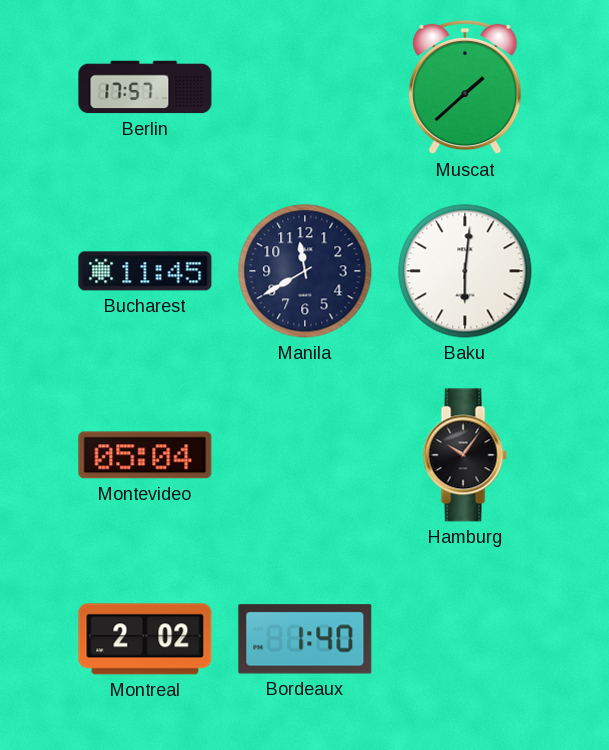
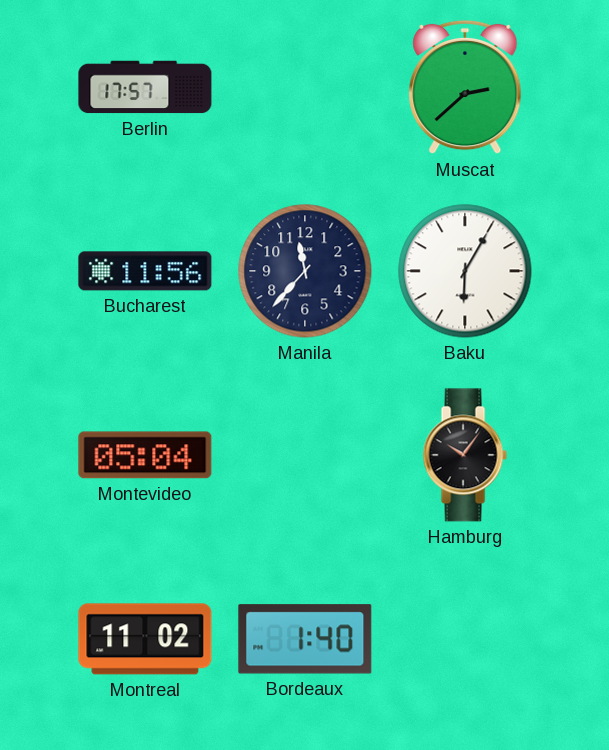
Muscat: 1:38 -> 2:38 (465, 87)
Bucharest: 11:45 -> 11:56 (145, 271)
Manila: 11:40 -> 11:37 (305, 271)
Baku: 6:01 -> 6:05 (465, 271)
Montreal: 2:02 -> 11:02 (145, 639)
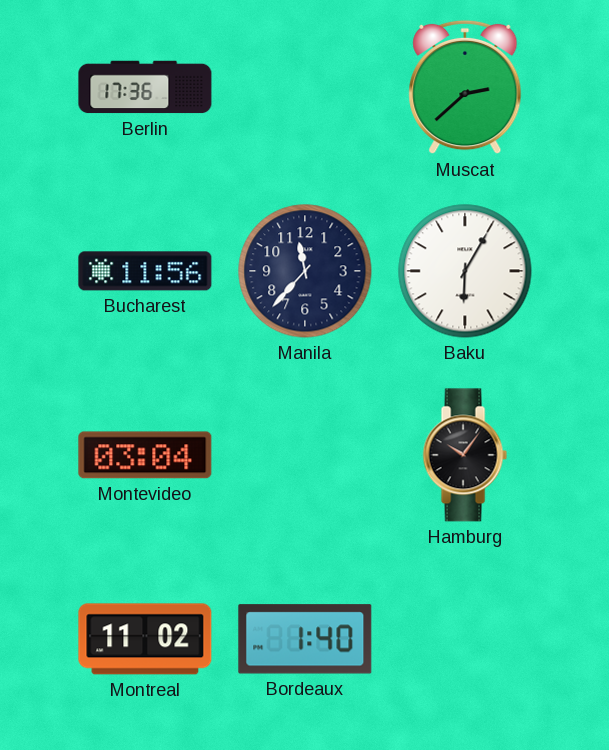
Berlin: 17:57 -> 17:36 (145, 87)
Montevideo: 05:04 -> 03:04 (145, 455)
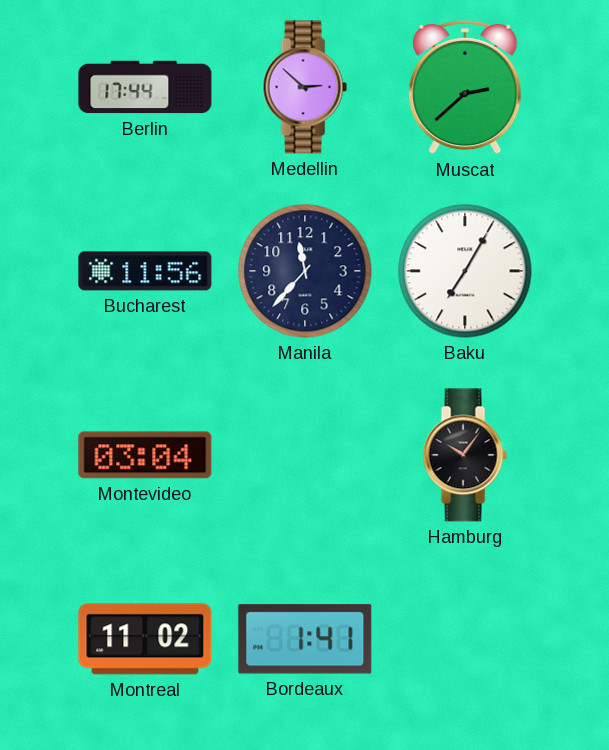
Berlin: 17:36 -> 17:44 (145, 87)
Medellin: none -> 2:52 (305, 87)
Baku: 6:05 -> 7:05 (465, 271)
Bordeaux: 1:40 -> 1:41 (305, 639)
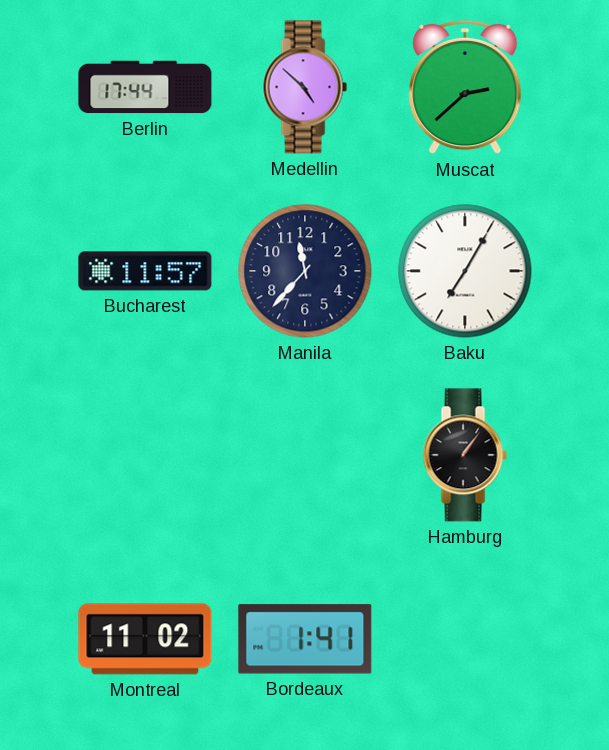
Medellin: 2:52 -> 4:52 (305, 87)
Bucharest: 11:56 -> 11:57 (145, 271)
Montevideo: 03:04 -> none (145, 455)
Hamburg: 10:06 -> 1:06 (465, 455)
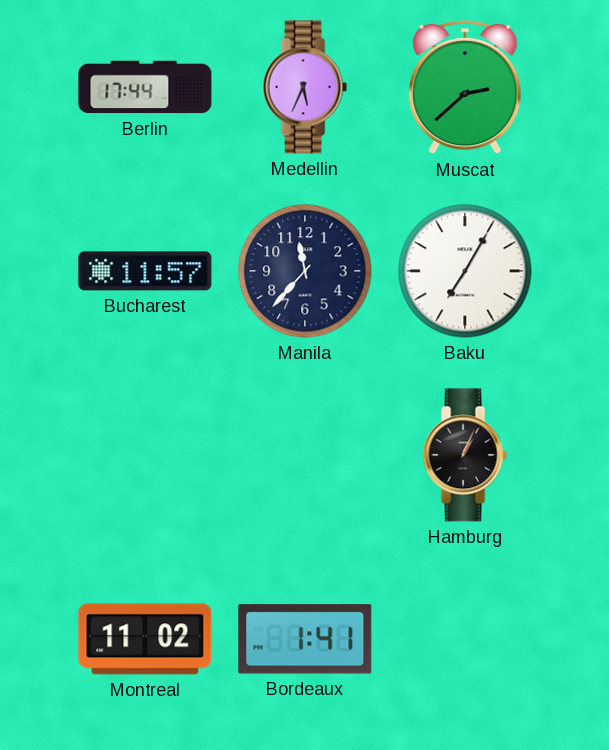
Medellin: 4:52 -> 5:34 (305, 87)
Hamburg: 1:06 -> 1:04 (465, 455)
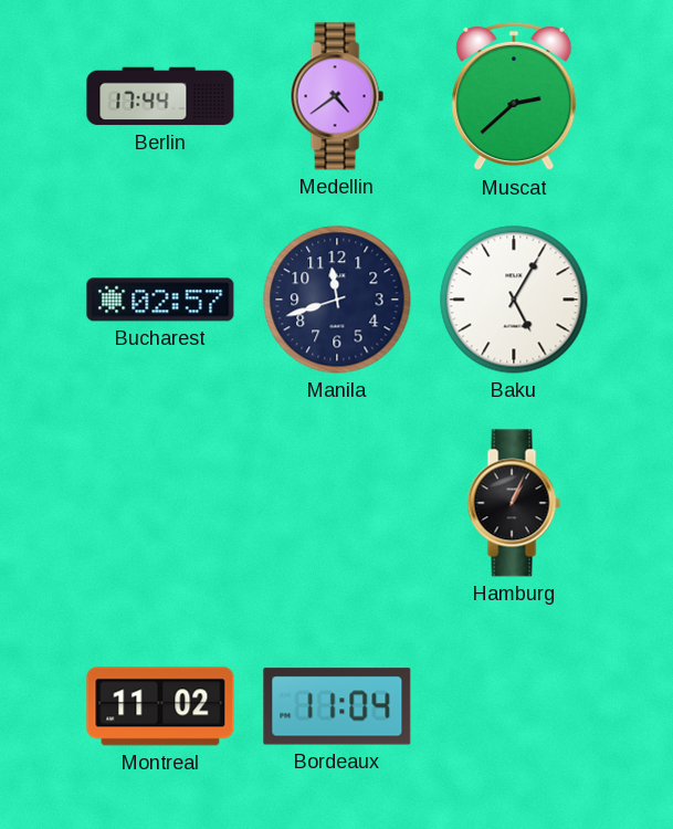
Medellin: 5:34 -> 4:39 (337, 96)
Bucharest: 11:57 -> 02:57 (160, 300)
Manila: 11:37 -> 11:42 (337, 300)
Baku: 7:05 -> 5:05 (514, 300)
Bordeaux: 1:41 -> 11:04 (337, 706)
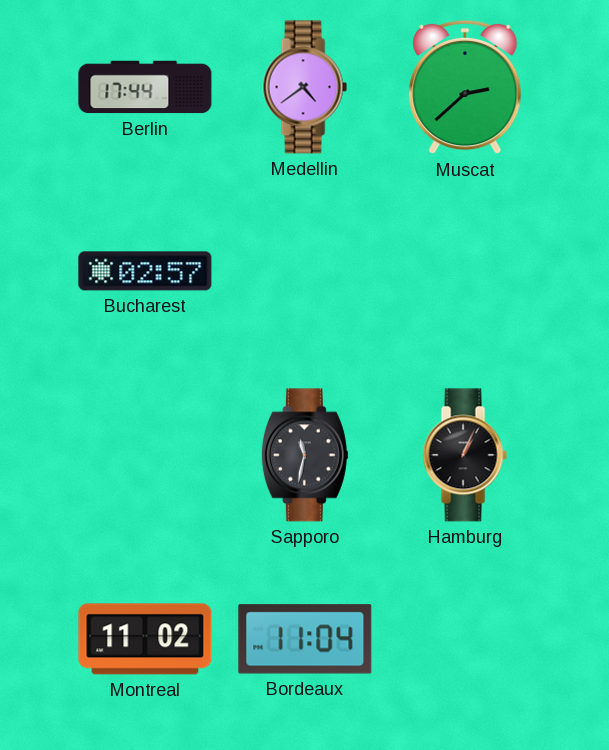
Manila: 11:42 -> none (337, 300)
Baku: 5:05 -> none (514, 300)
Sapporo: none -> 11:32 (305, 455)
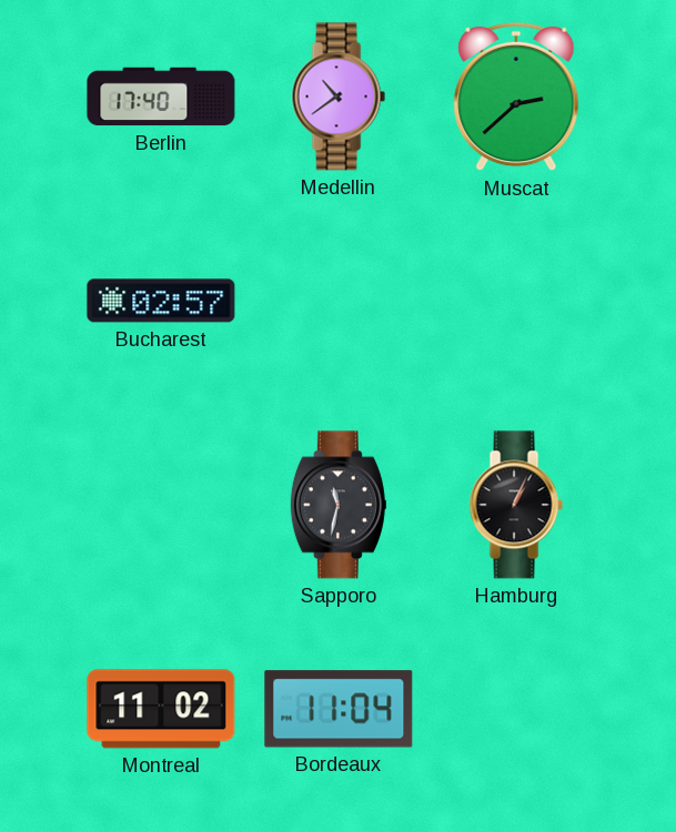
Berlin: 17:44 -> 17:40 (161, 97)
Medellin: 4:39 -> 10:39 (339, 97)
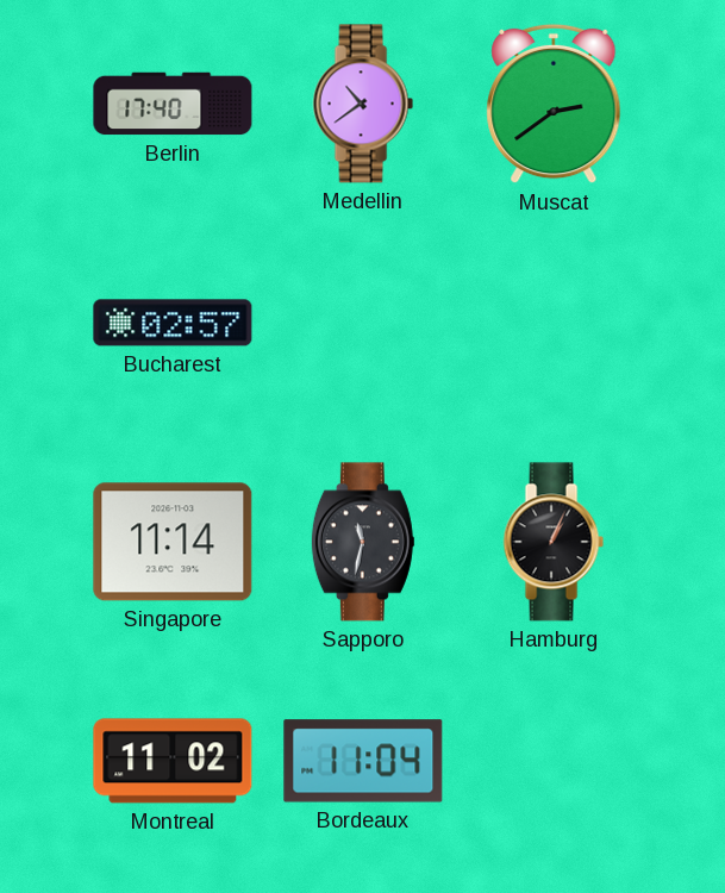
Muscat: 2:38 -> 2:39 (554, 104)
Singapore: none -> 11:14 (173, 542)
